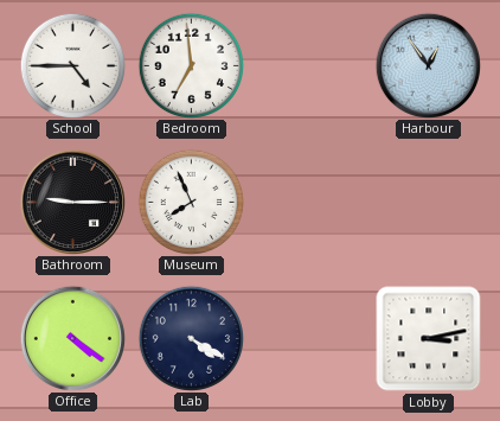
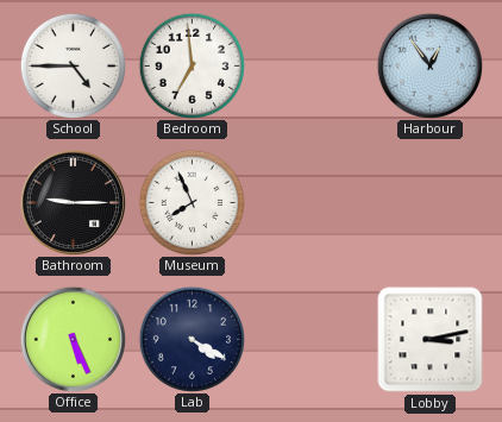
Office: 4:21 -> 5:26 (73, 339)
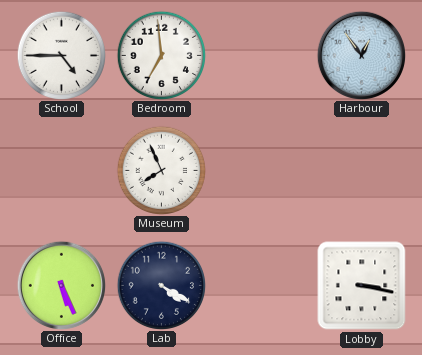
Bathroom: 9:15 -> none (73, 202)
Lobby: 3:13 -> 3:17 (362, 286)
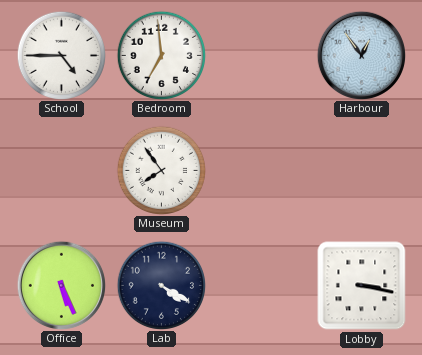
Museum: 7:56 -> 7:54 (161, 170)
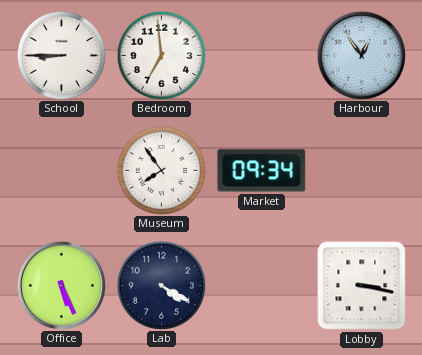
School: 4:45 -> 8:45 (61, 55)
Market: none -> 09:34 (262, 171)
